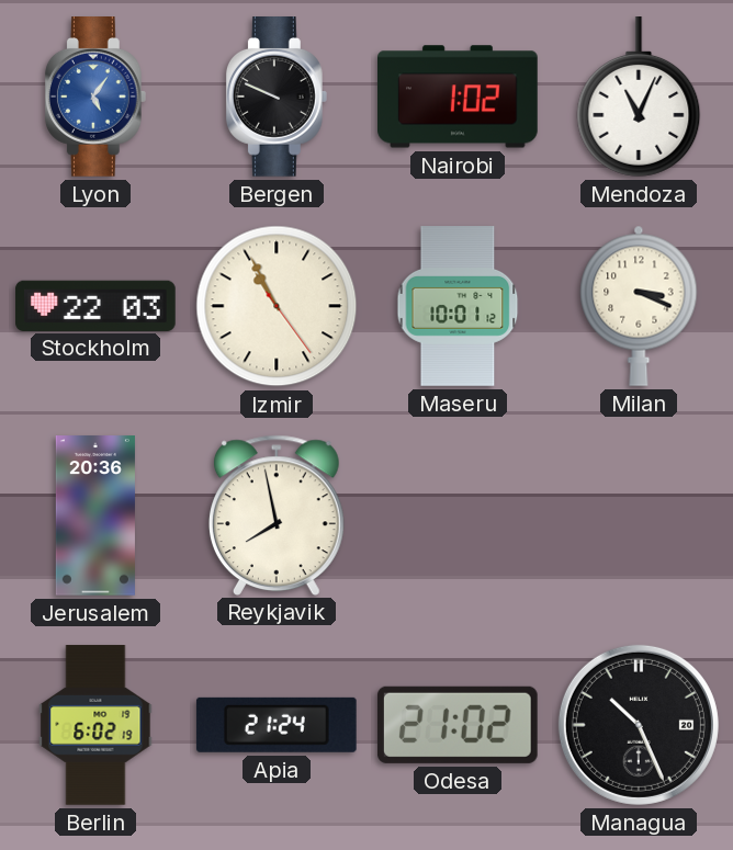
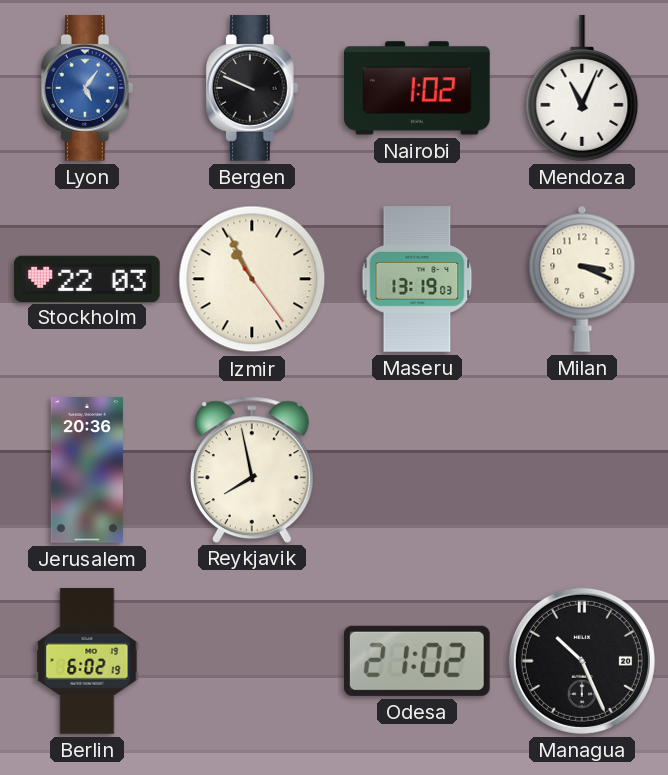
Maseru: 10:01 -> 13:19 (417, 279)
Apia: 21:24 -> none (277, 725)
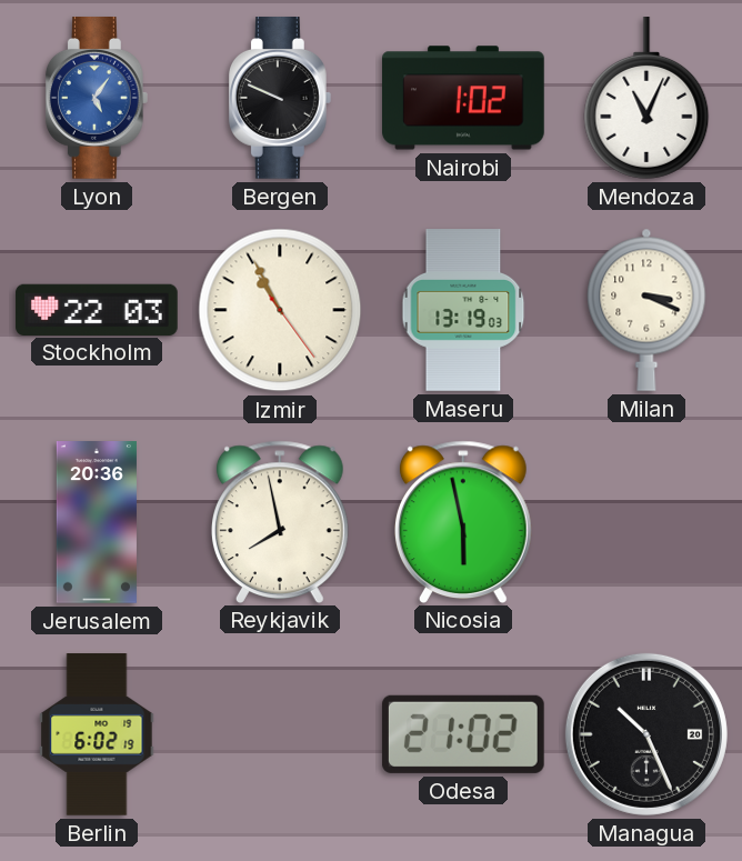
Nicosia: none -> 5:58 (463, 521)
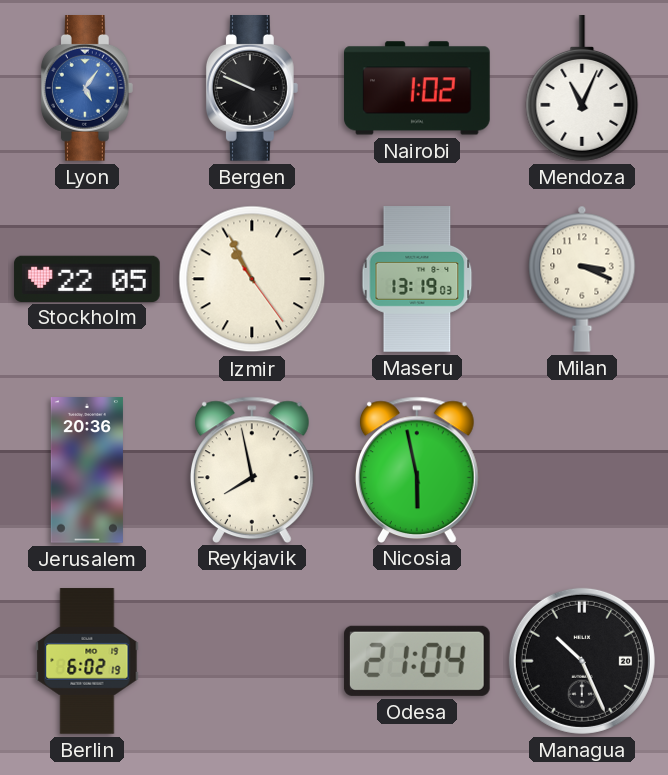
Stockholm: 22:03 -> 22:05 (87, 278)
Odesa: 21:02 -> 21:04 (417, 661)
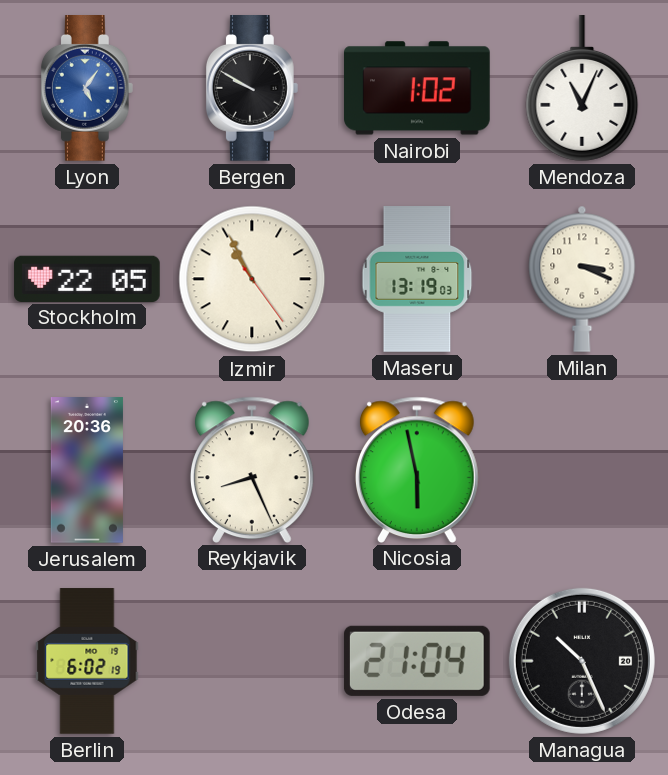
Bergen: 9:49 -> 9:50 (252, 89)
Reykjavik: 7:58 -> 8:26 (252, 469)
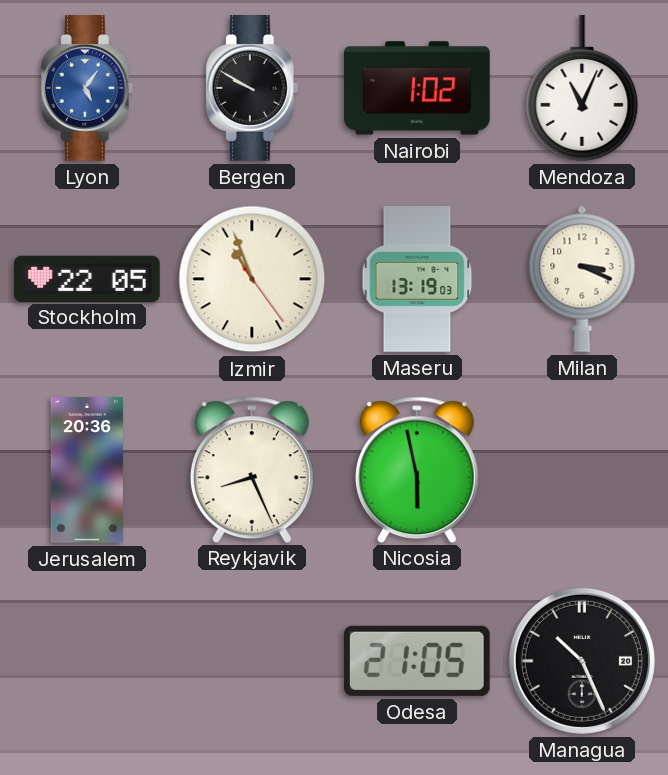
Izmir: 10:55 -> 10:56 (252, 279)
Berlin: 6:02 -> none (87, 661)
Odesa: 21:04 -> 21:05 (417, 661)
